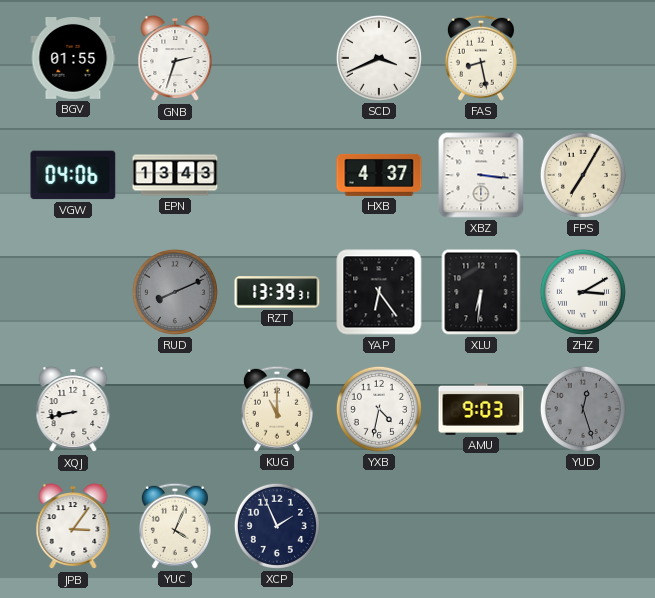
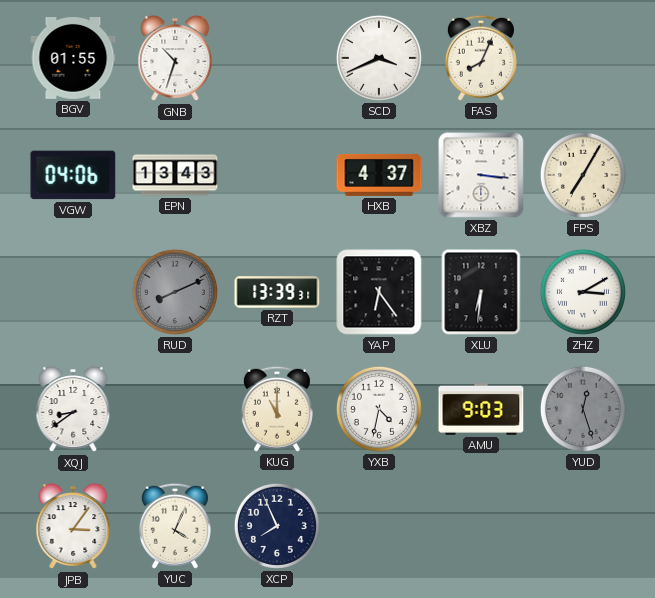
GNB: 2:33 -> 10:33 (175, 59)
FAS: 8:28 -> 8:04 (481, 58)
XQJ: 8:43 -> 8:39 (73, 410)
XCP: 1:56 -> 7:56 (277, 526)
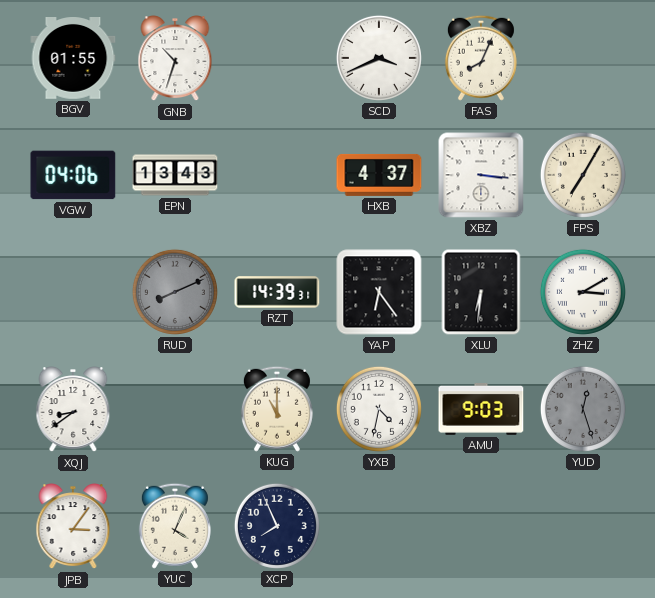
RZT: 13:39 -> 14:39 (277, 292)
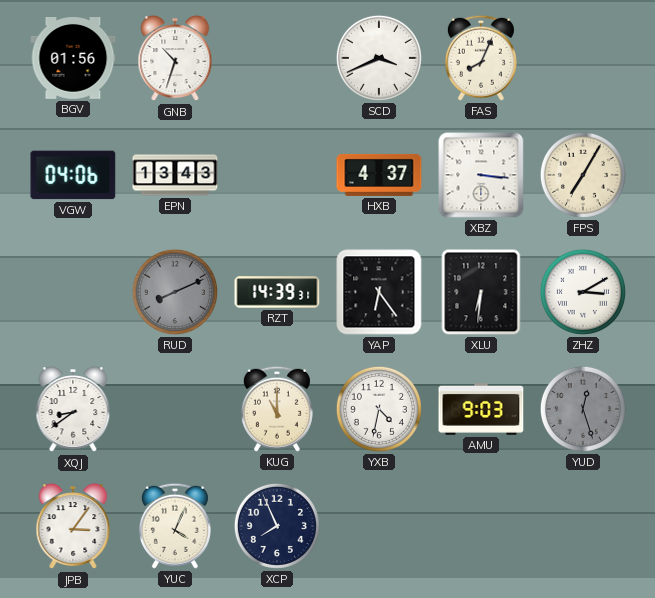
BGV: 01:55 -> 01:56 (73, 59)
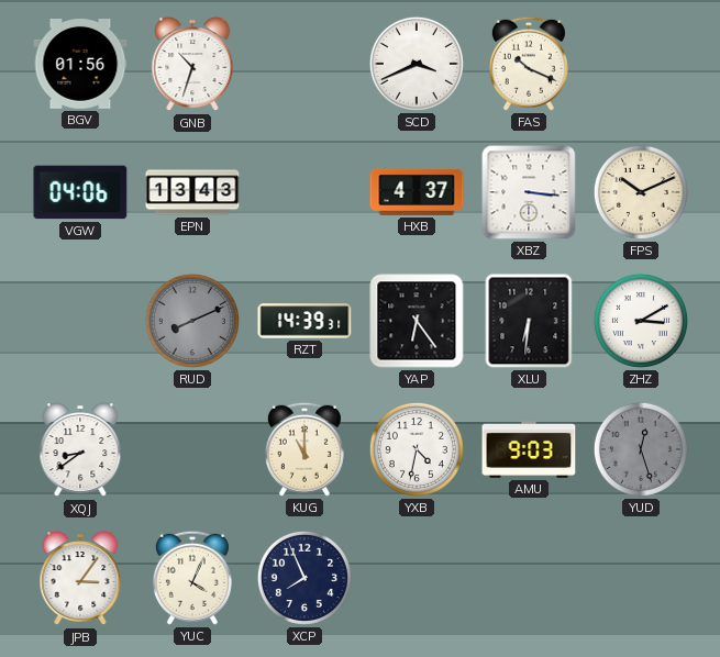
FAS: 8:04 -> 10:19 (529, 64)
FPS: 7:05 -> 10:11 (641, 192)
